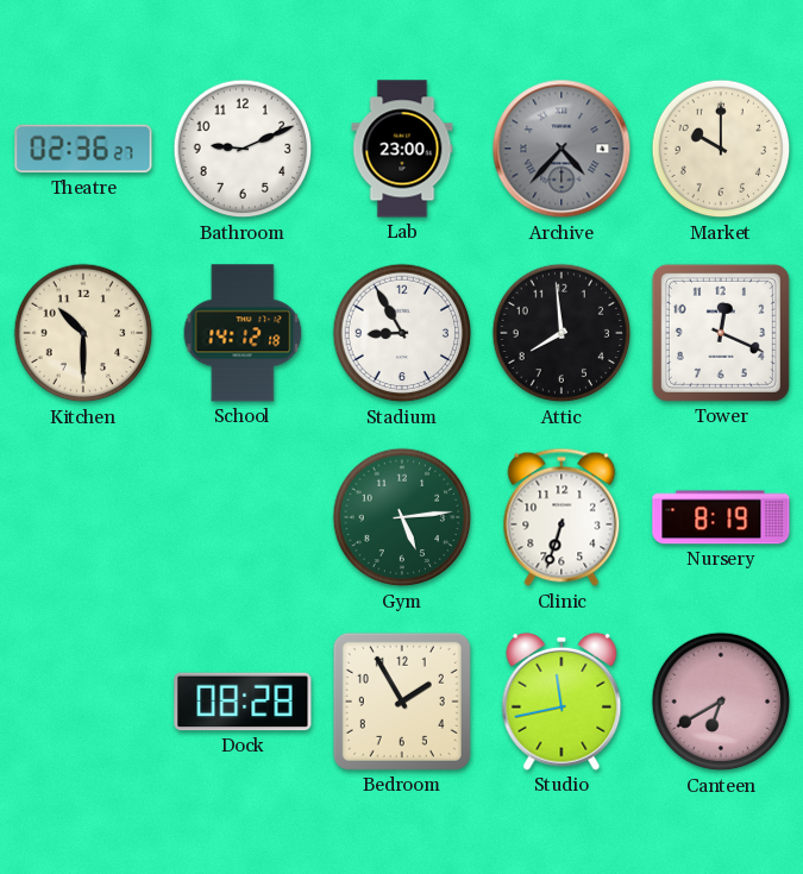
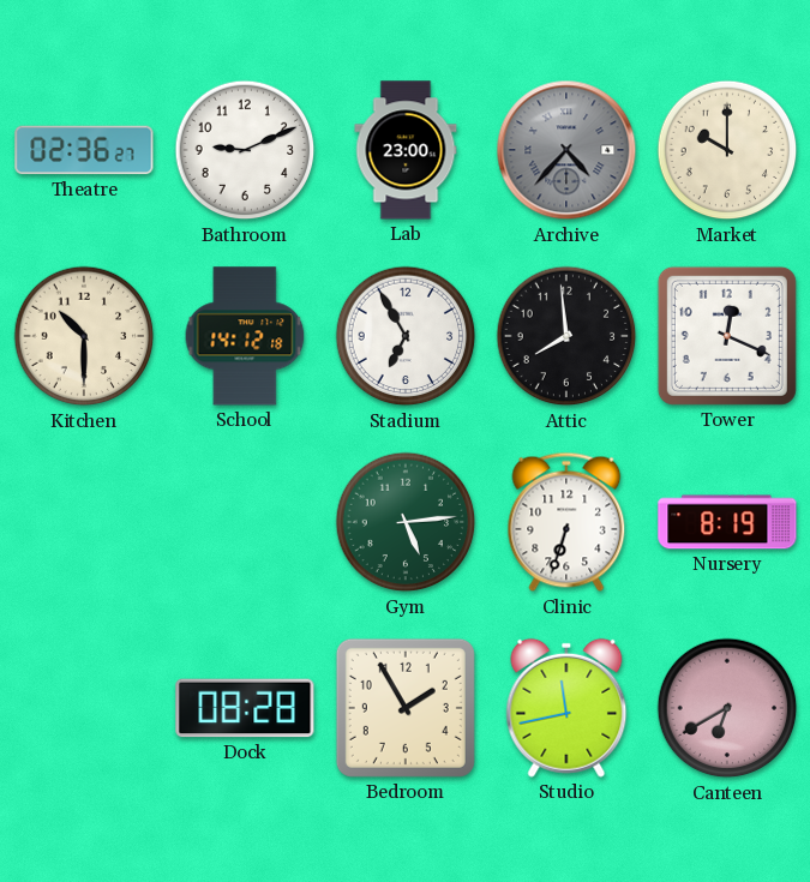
Stadium: 8:55 -> 6:55 (406, 336)
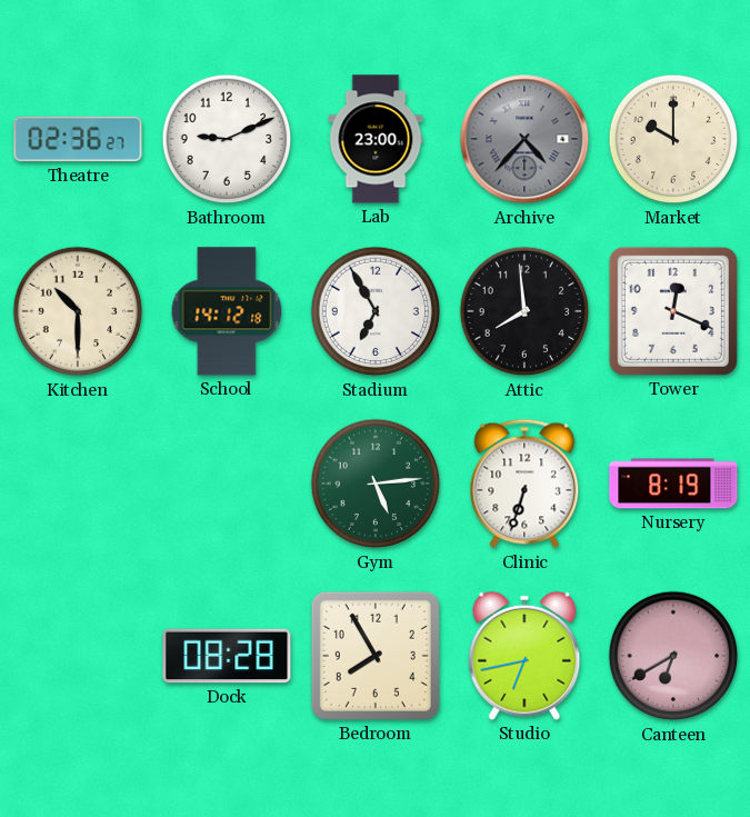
Bedroom: 1:55 -> 7:55 (376, 656)
Studio: 11:43 -> 6:43 (524, 656)
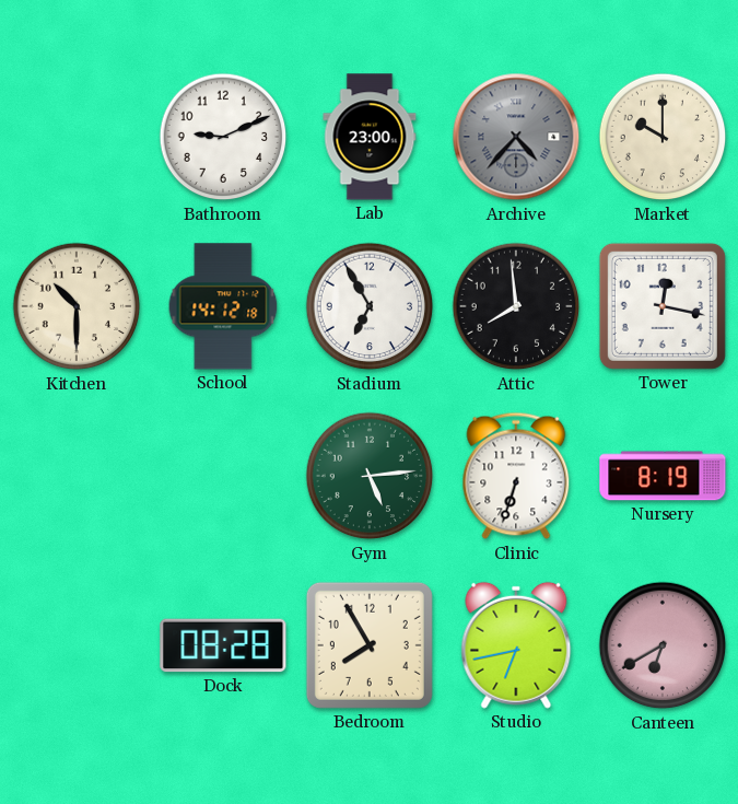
Theatre: 02:36 -> none (78, 139)
Tower: 12:19 -> 12:17 (663, 306)
